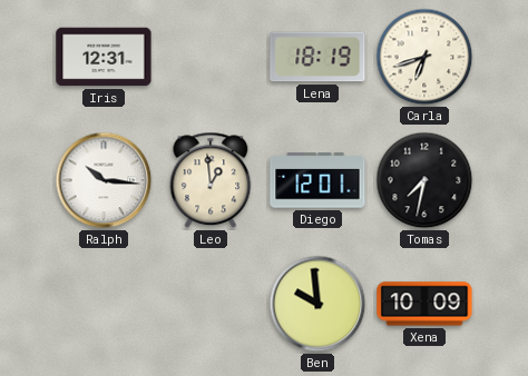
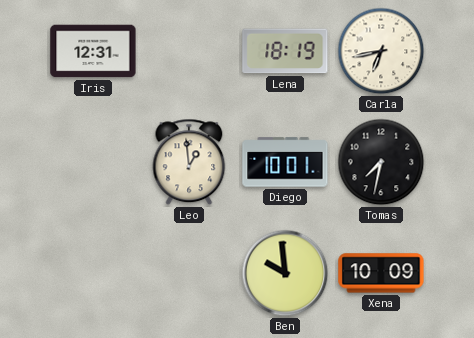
Carla: 6:42 -> 6:43 (381, 51)
Ralph: 10:16 -> none (104, 180)
Diego: 12:01 -> 10:01 (285, 162)
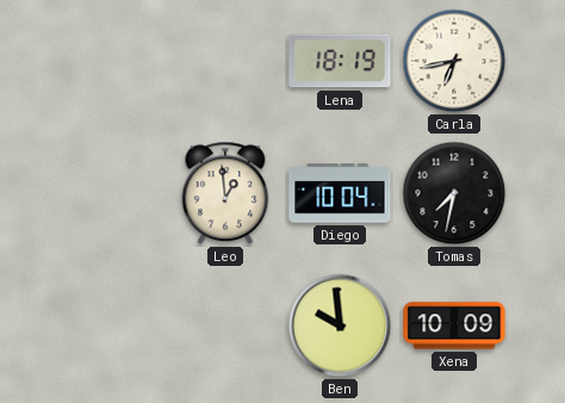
Iris: 12:31 -> none (93, 51)
Diego: 10:01 -> 10:04 (340, 193)
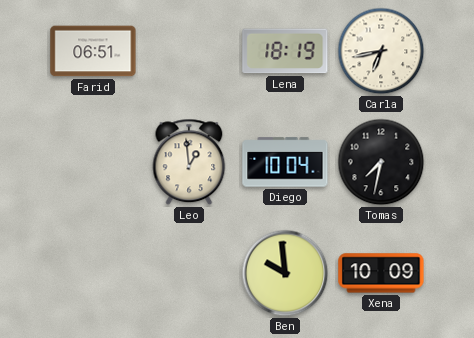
Farid: none -> 06:51 (93, 51)
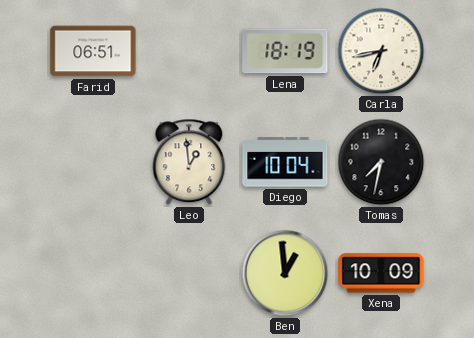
Ben: 9:59 -> 12:59 (285, 273)
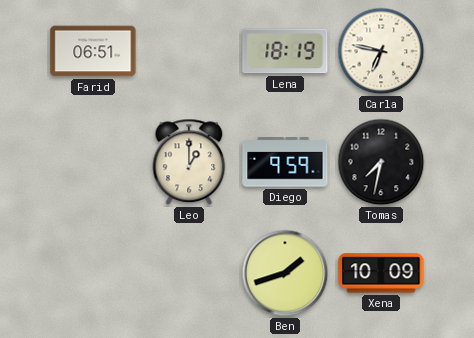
Carla: 6:43 -> 6:47 (381, 51)
Leo: 12:59 -> 1:00 (189, 162)
Diego: 10:04 -> 9:59 (285, 162)
Ben: 12:59 -> 1:42 (285, 273)
